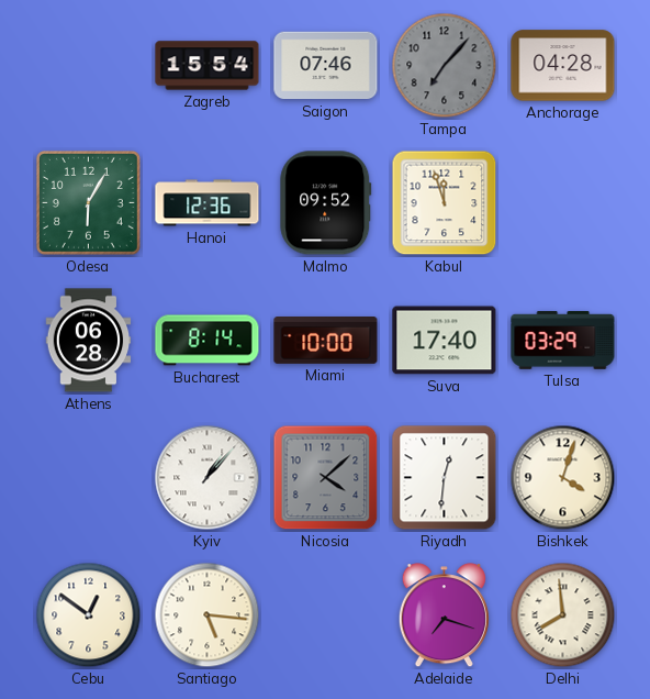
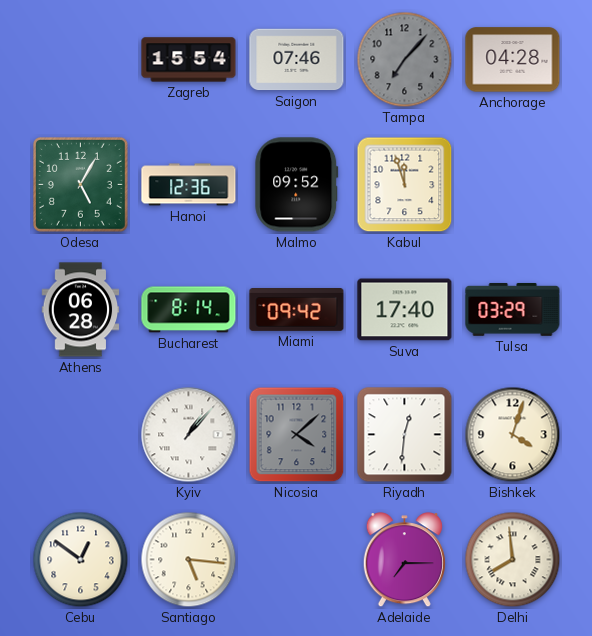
Odesa: 6:05 -> 5:05 (80, 184)
Miami: 10:00 -> 09:42 (297, 310)
Adelaide: 7:18 -> 7:15 (404, 560)
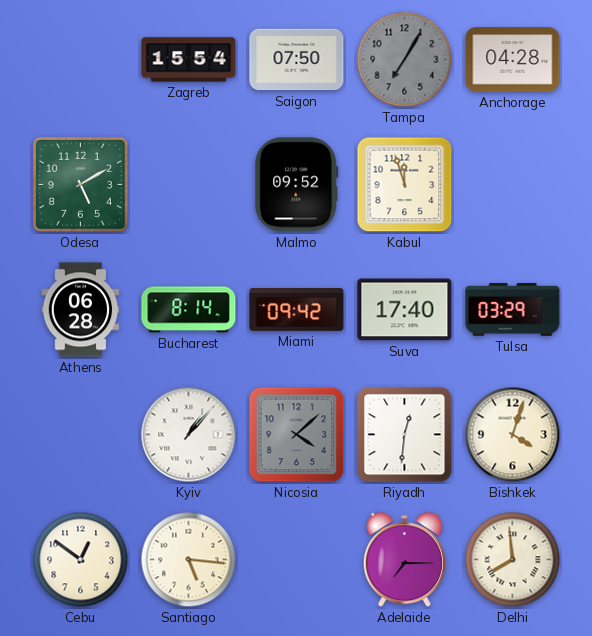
Saigon: 07:46 -> 07:50 (297, 60)
Tampa: 7:07 -> 7:05 (405, 60)
Odesa: 5:05 -> 5:10 (80, 184)
Hanoi: 12:36 -> none (189, 185)
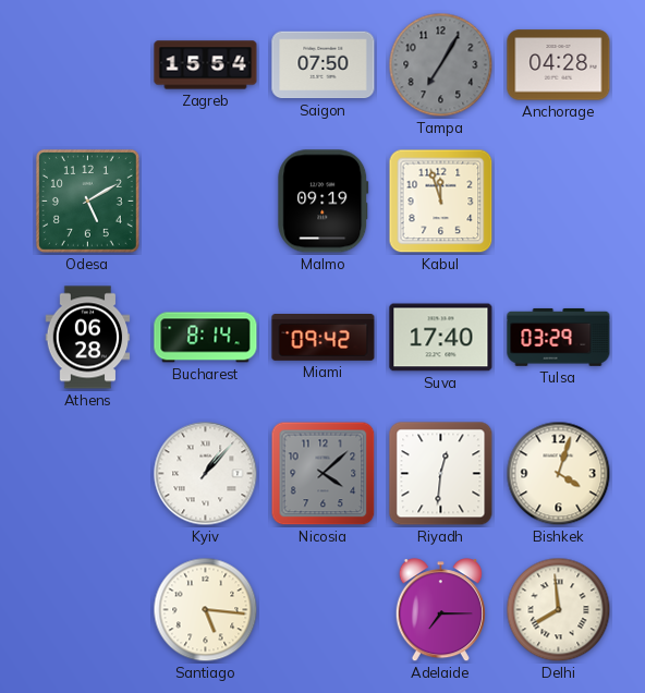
Malmo: 09:52 -> 09:19 (324, 202)
Cebu: 12:51 -> none (81, 560)
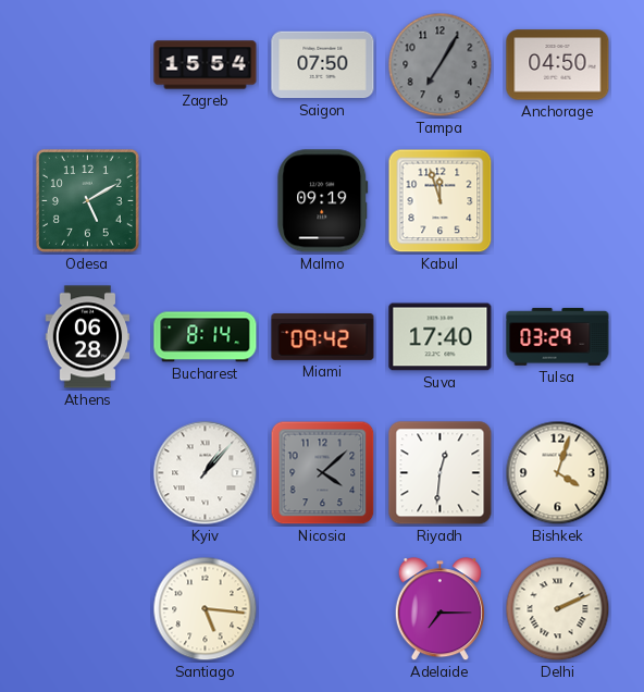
Anchorage: 04:28 -> 04:50 (558, 65)
Delhi: 7:59 -> 2:11 (558, 609)
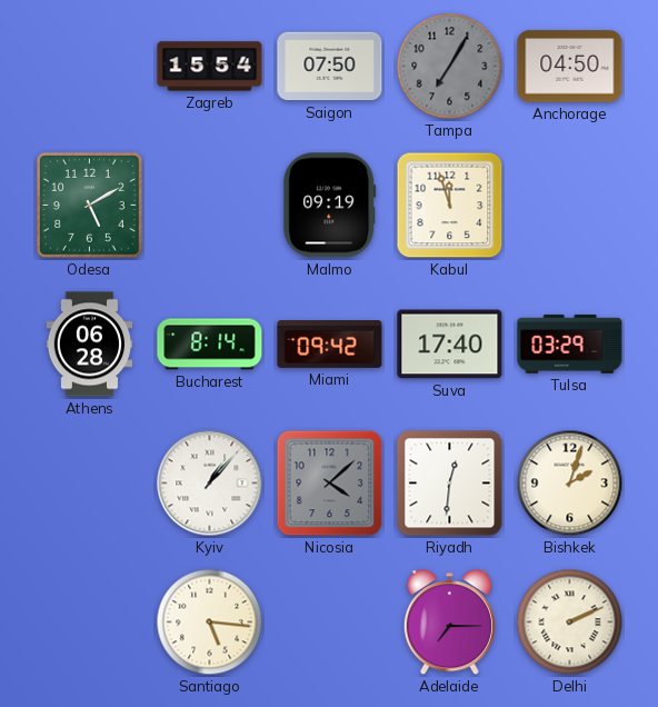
Bishkek: 4:03 -> 2:03 (570, 484)
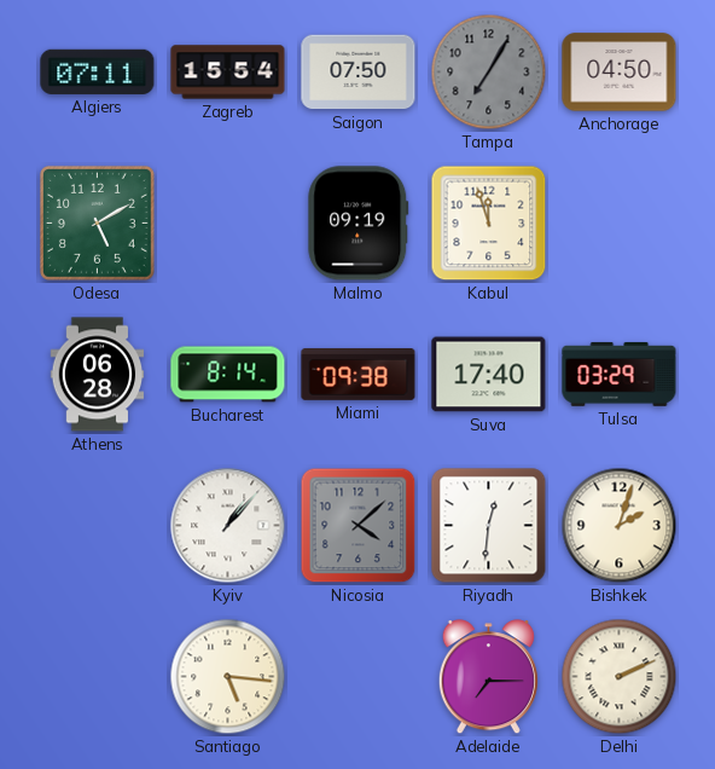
Algiers: none -> 07:11 (98, 71)
Miami: 09:42 -> 09:38 (359, 375)
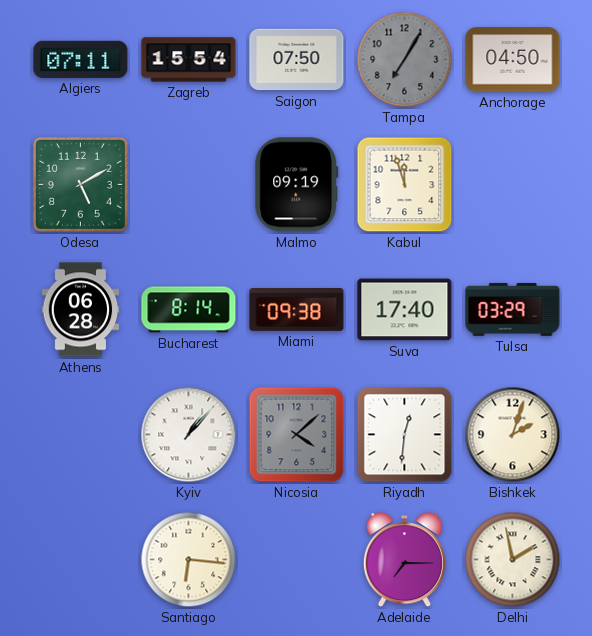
Santiago: 5:16 -> 6:16 (189, 560)
Delhi: 2:11 -> 1:58 (513, 560)
